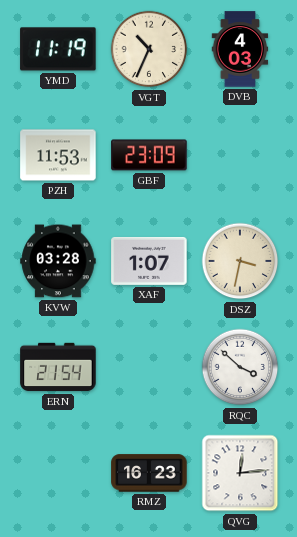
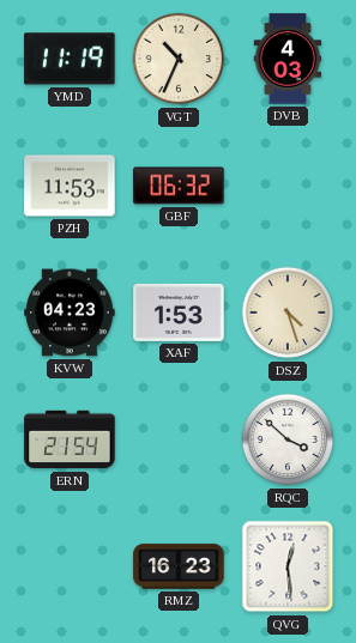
GBF: 23:09 -> 06:32 (179, 186)
KVW: 03:28 -> 04:23 (70, 313)
XAF: 1:07 -> 1:53 (179, 313)
DSZ: 3:32 -> 4:27 (288, 313)
QVG: 12:14 -> 12:29 (288, 566)
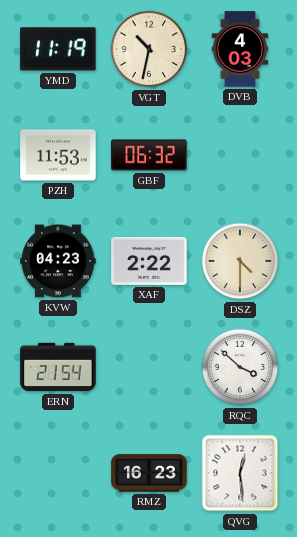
VGT: 10:34 -> 10:32 (149, 49)
XAF: 1:53 -> 2:22 (149, 261)
DSZ: 4:27 -> 4:30 (240, 261)
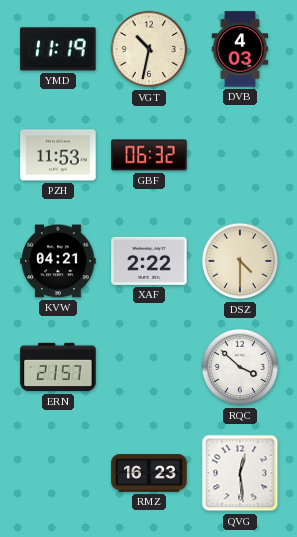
KVW: 04:23 -> 04:21 (58, 261)
ERN: 21:54 -> 21:57 (58, 367)
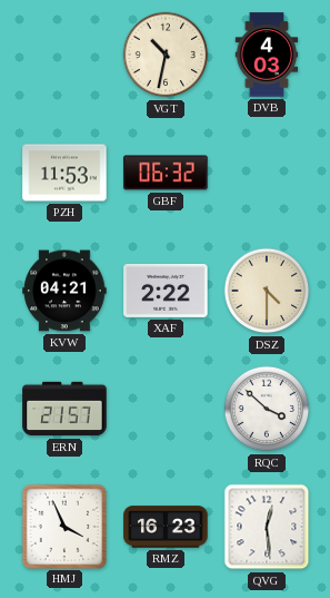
YMD: 11:19 -> none (58, 49)
HMJ: none -> 3:56 (63, 526)
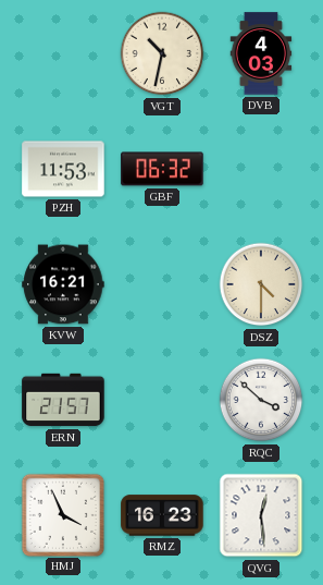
KVW: 04:21 -> 16:21 (63, 284)
XAF: 2:22 -> none (166, 291)
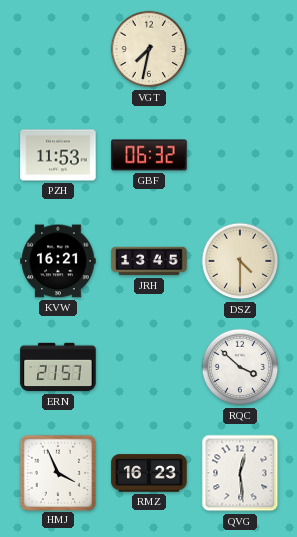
VGT: 10:32 -> 7:32 (149, 49)
DVB: 4:03 -> none (261, 53)
JRH: none -> 13:45 (149, 261)
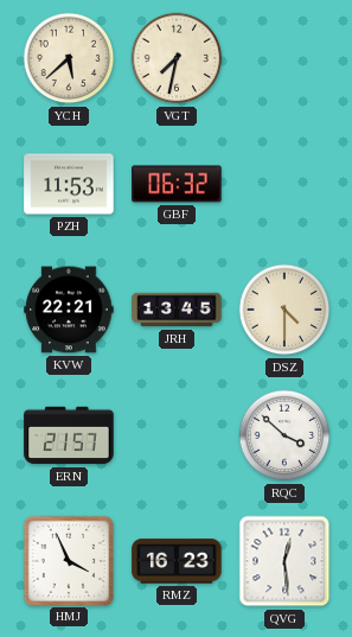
YCH: none -> 5:38 (69, 58)
KVW: 16:21 -> 22:21 (69, 310)
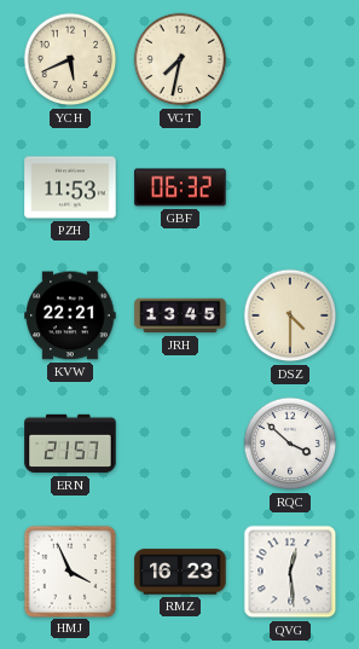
YCH: 5:38 -> 5:41 (70, 59)
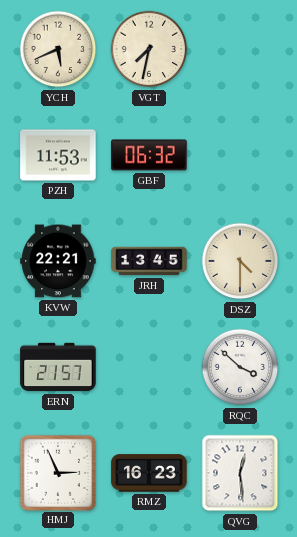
HMJ: 3:56 -> 2:56 (57, 472)
